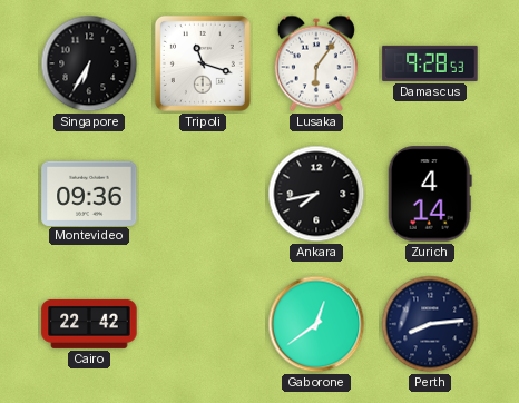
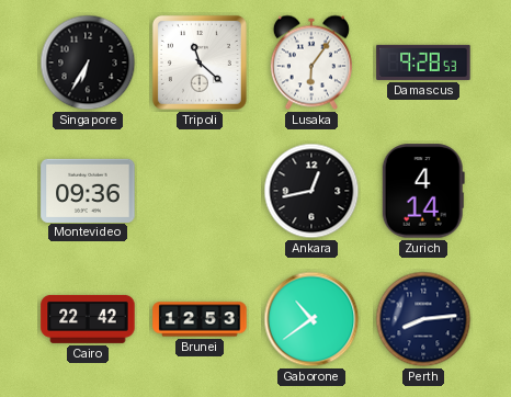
Tripoli: 11:18 -> 11:22 (200, 63)
Ankara: 7:43 -> 12:43 (311, 191)
Brunei: none -> 12:53 (200, 319)
Gaborone: 12:39 -> 10:39 (311, 319)
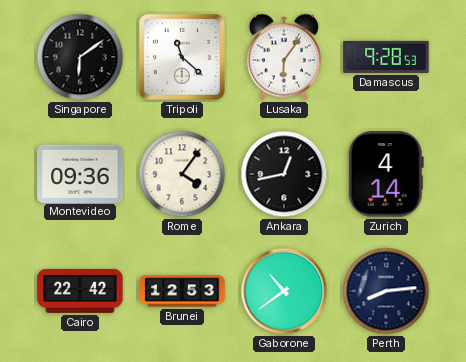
Singapore: 6:35 -> 6:09 (80, 57)
Rome: none -> 4:06 (182, 174)
